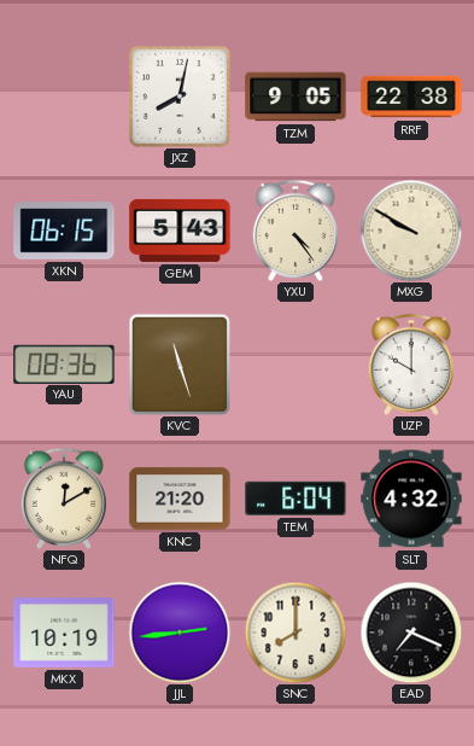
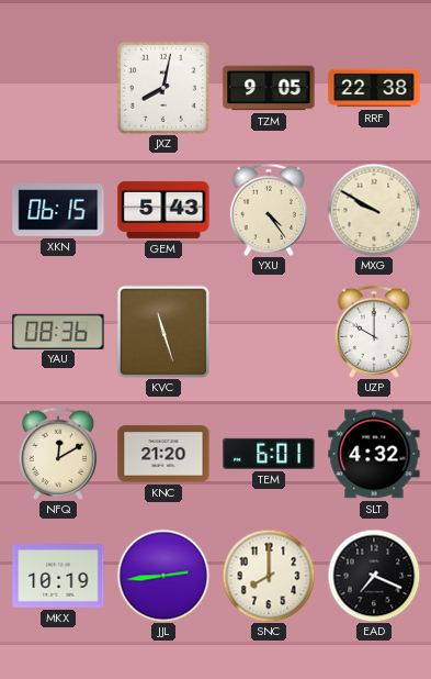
TEM: 6:04 -> 6:01 (269, 454)
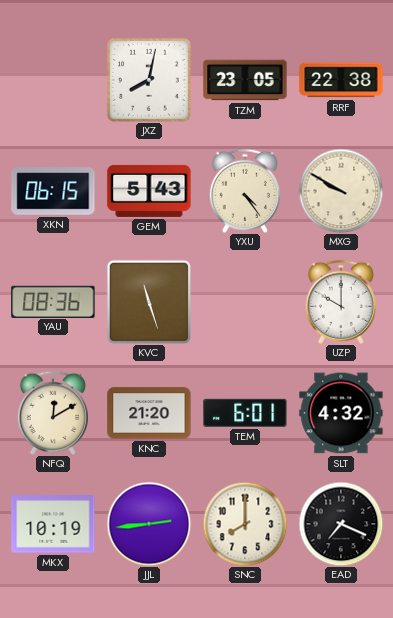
TZM: 9:05 -> 23:05 (245, 80)
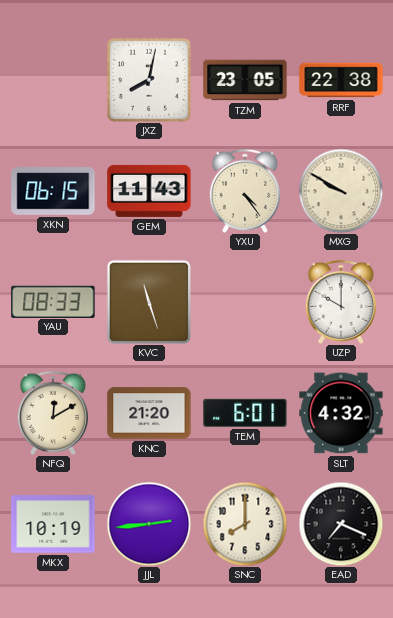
GEM: 5:43 -> 11:43 (149, 191)
YAU: 08:36 -> 08:33 (53, 301)
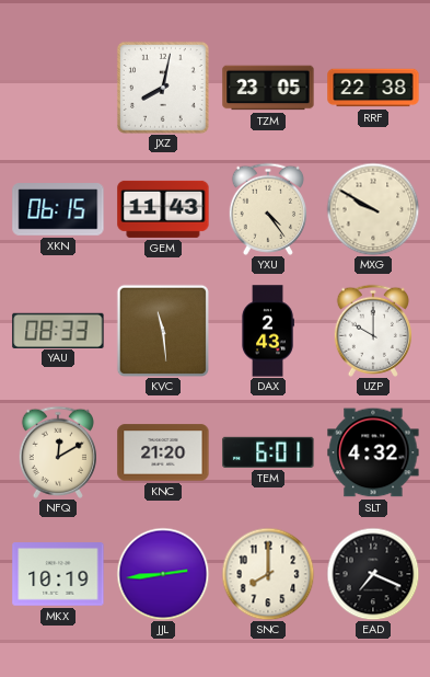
KVC: 11:27 -> 11:29 (163, 331)
DAX: none -> 2:43 (268, 331)
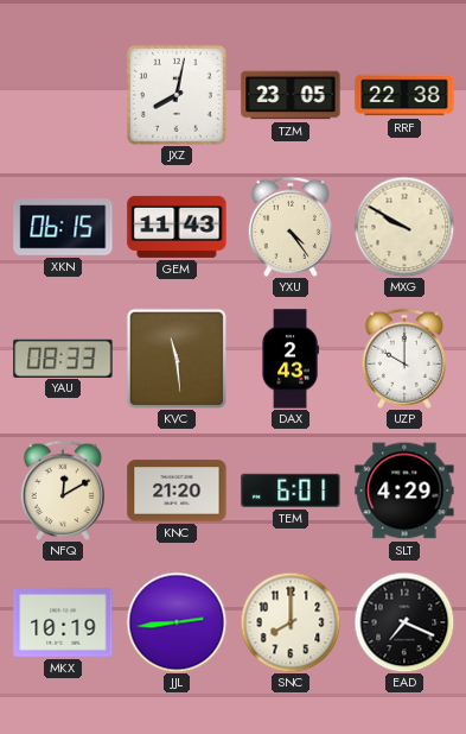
SLT: 4:32 -> 4:29 (404, 491)
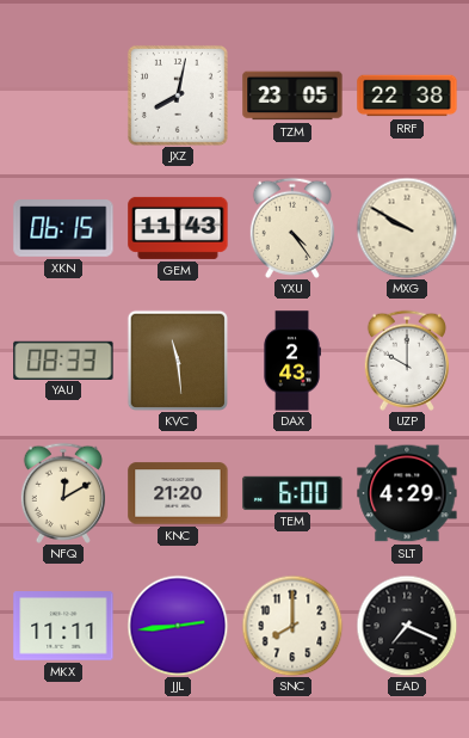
TEM: 6:01 -> 6:00 (292, 493)
MKX: 10:19 -> 11:11 (63, 626)
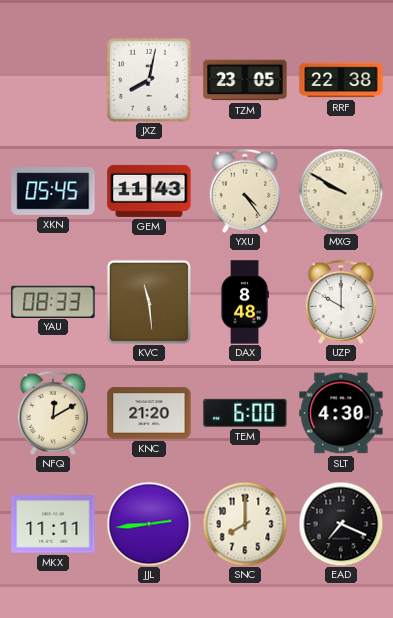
XKN: 06:15 -> 05:45 (53, 191)
DAX: 2:43 -> 8:48 (245, 302)
SLT: 4:29 -> 4:30 (341, 413)
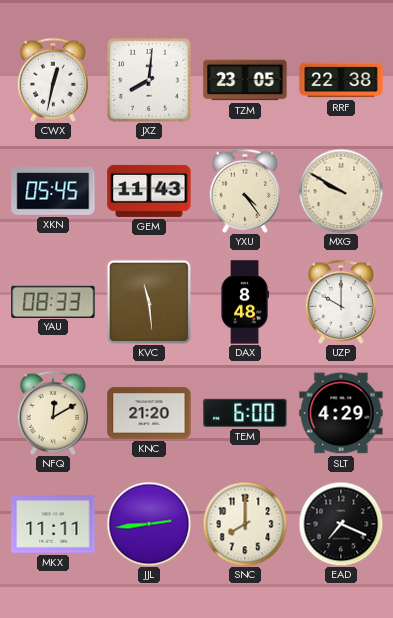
CWX: none -> 12:32 (53, 80)
JXZ: 8:02 -> 8:01 (149, 80)
SLT: 4:30 -> 4:29 (341, 413)
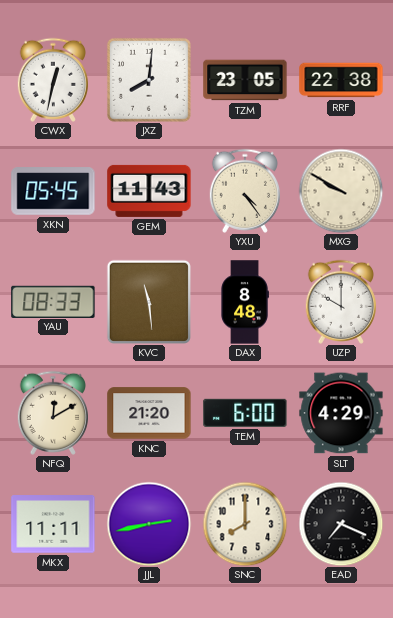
JJL: 2:44 -> 2:43 (149, 524)
